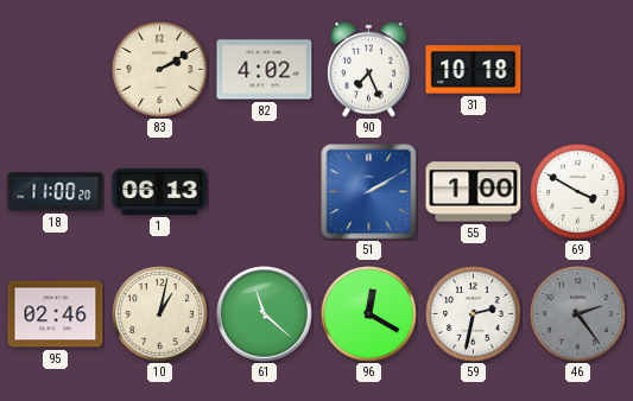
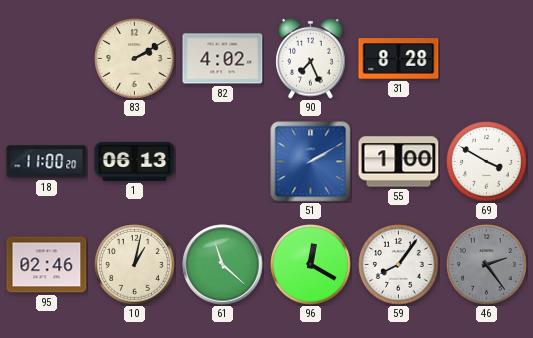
31: 10:18 -> 8:28 (399, 59)
59: 2:32 -> 8:06 (399, 265)
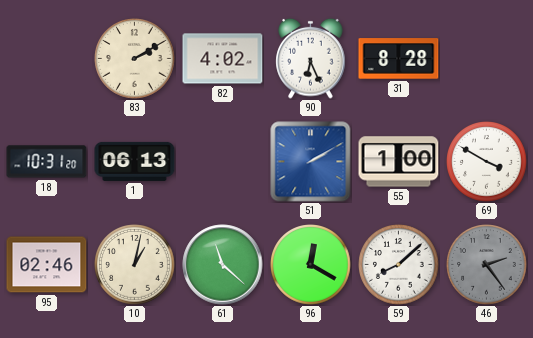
90: 7:26 -> 6:26 (311, 58)
18: 11:00 -> 10:31 (47, 162)
59: 8:06 -> 8:08 (399, 265)
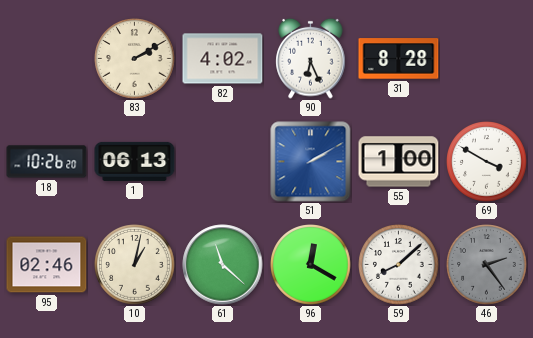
18: 10:31 -> 10:26 (47, 162)
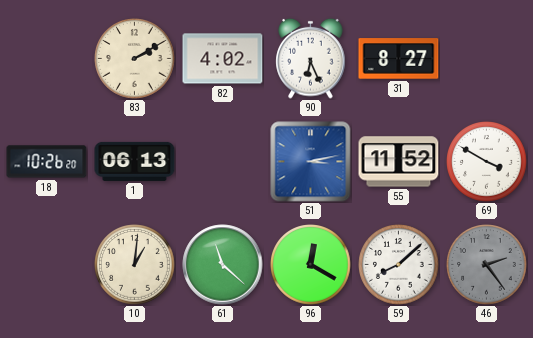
31: 8:28 -> 8:27 (399, 59)
51: 2:10 -> 3:13 (311, 162)
55: 1:00 -> 11:52 (399, 162)
95: 02:46 -> none (47, 265)
10: 1:02 -> 1:01 (135, 265)
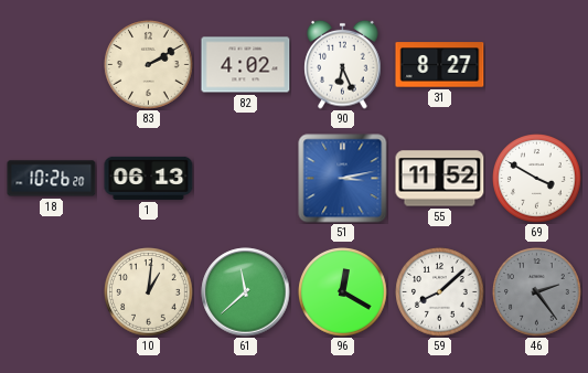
61: 11:22 -> 11:38 (246, 292)
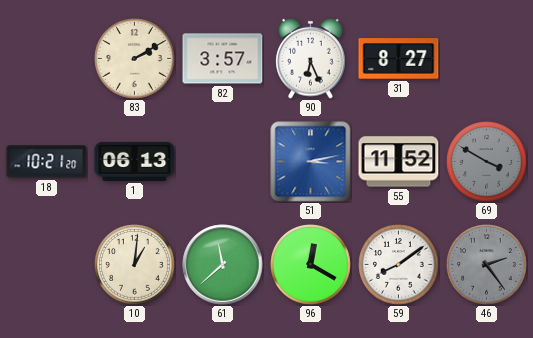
82: 4:02 -> 3:57 (223, 59)
18: 10:26 -> 10:21 (47, 162)
69 dial: white -> grey (487, 162)
59: 8:08 -> 8:09 (399, 265)
